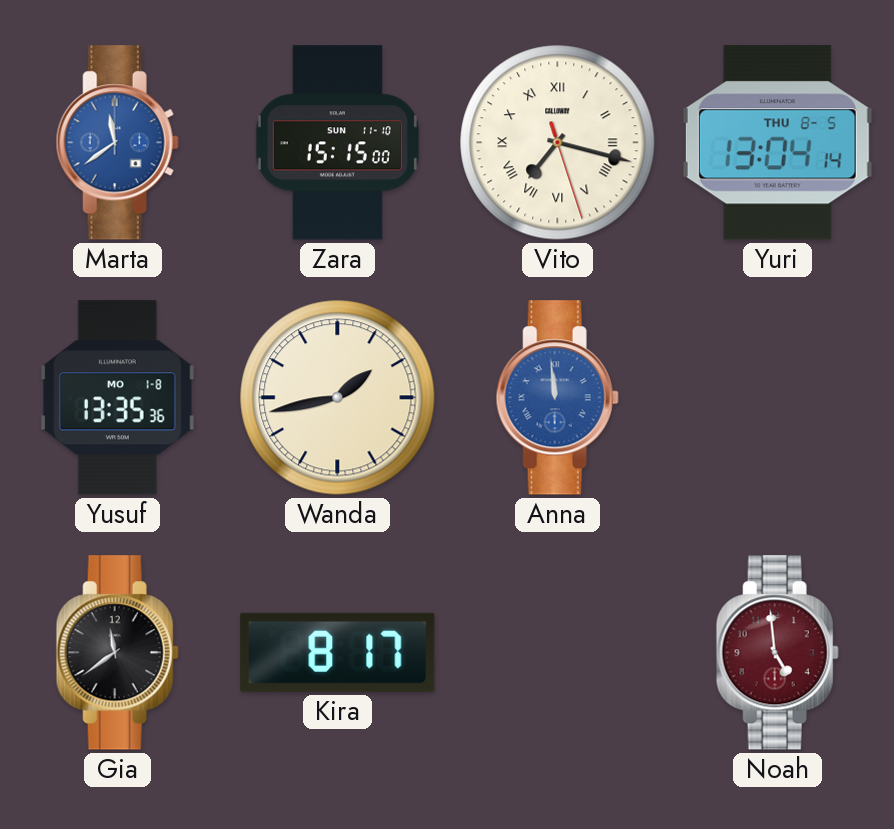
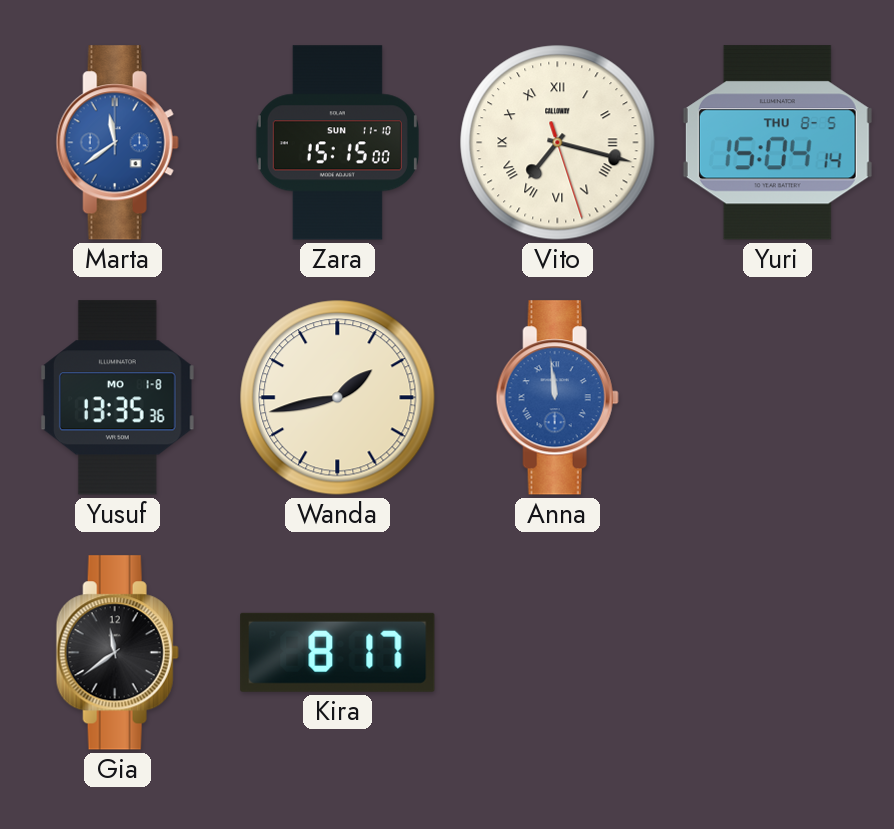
Yuri: 13:04 -> 15:04 (777, 143)
Noah: 4:59 -> none (777, 653)
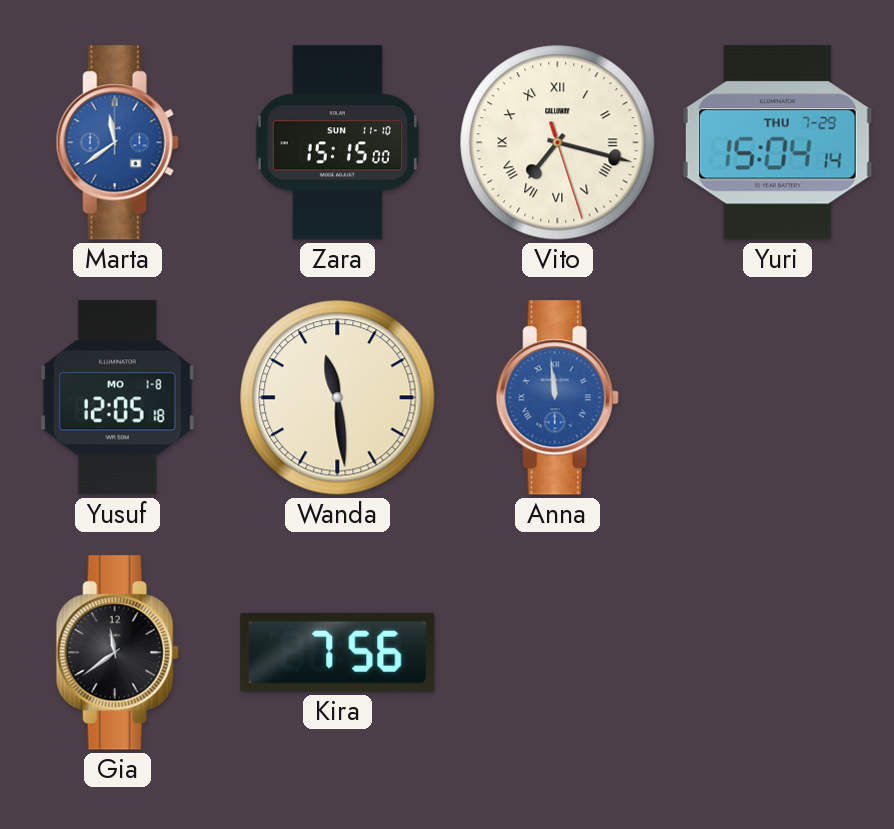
Yuri date: THU 8-5 -> THU 7-29 (777, 143)
Yusuf: 13:35 -> 12:05 (117, 398)
Wanda: 1:43 -> 11:29 (338, 398)
Kira: 8:17 -> 7:56 (338, 652)
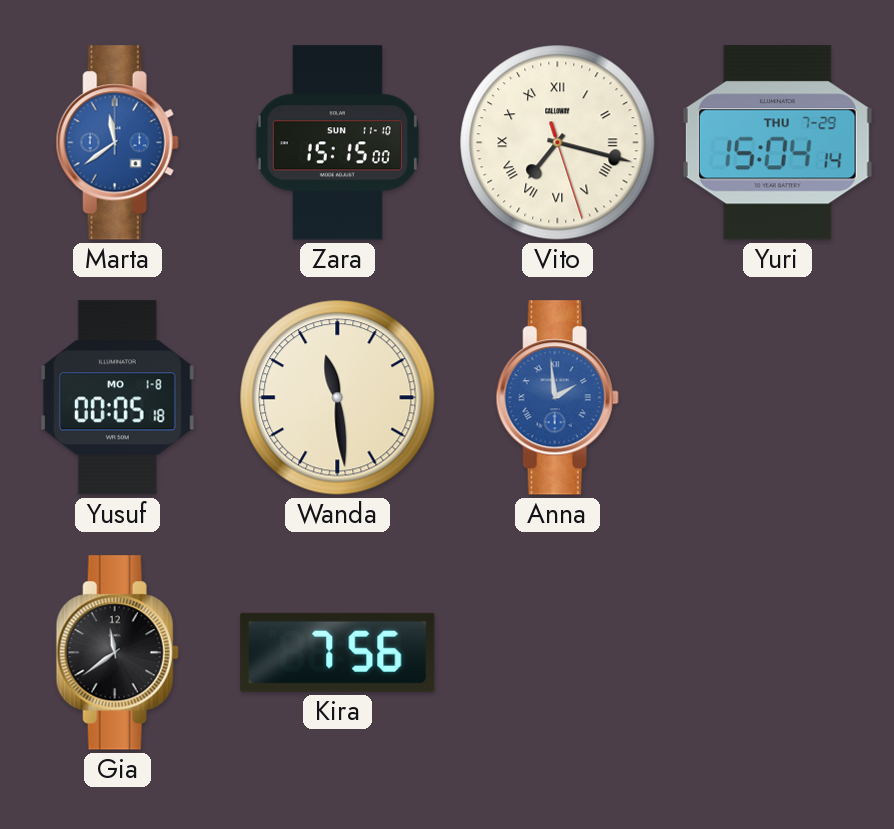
Yusuf: 12:05 -> 00:05 (117, 398)
Anna: 11:59 -> 1:59 (557, 398)
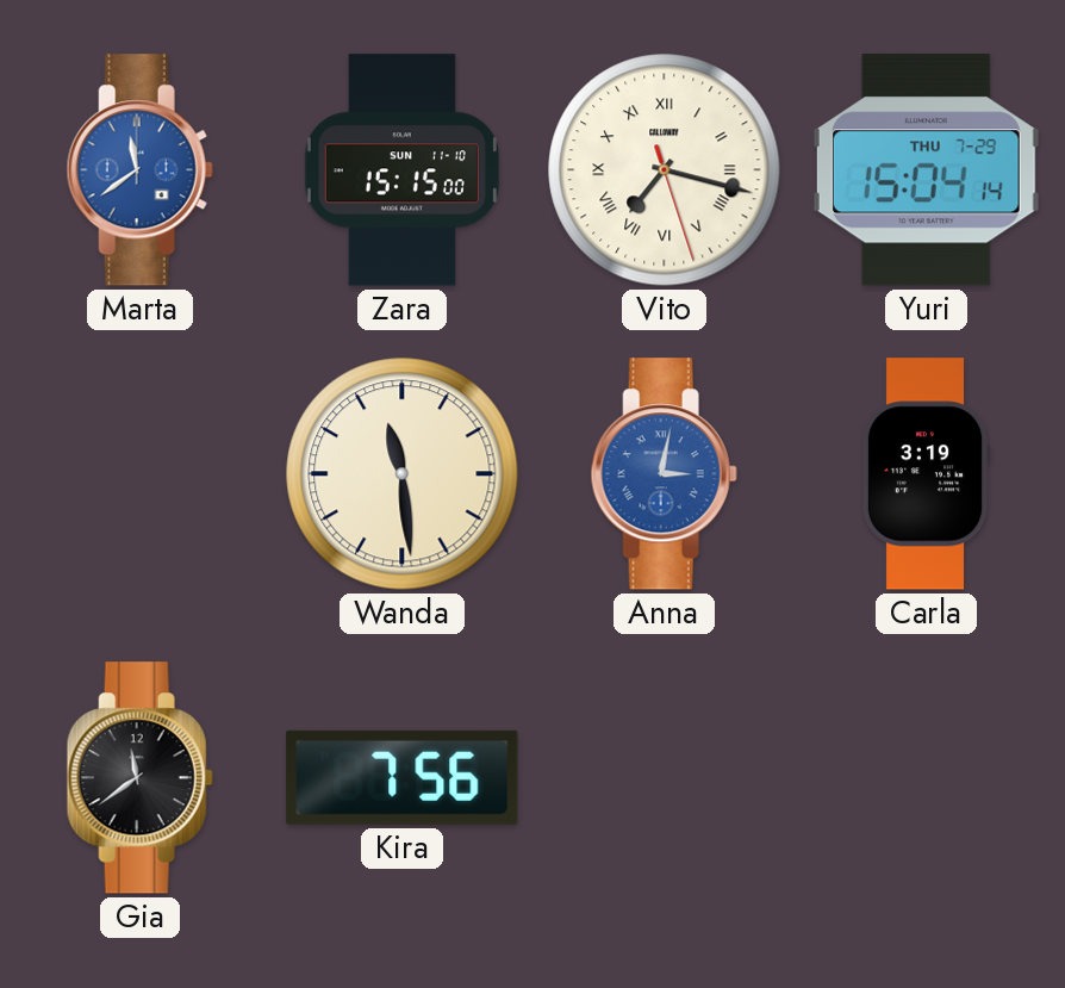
Yusuf: 00:05 -> none (117, 398)
Anna: 1:59 -> 3:02 (664, 474)
Carla: none -> 3:19 (926, 474)
